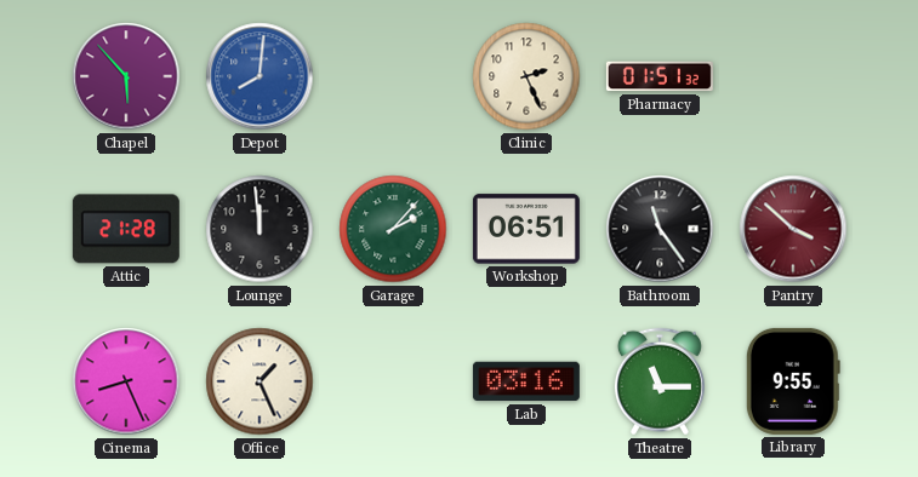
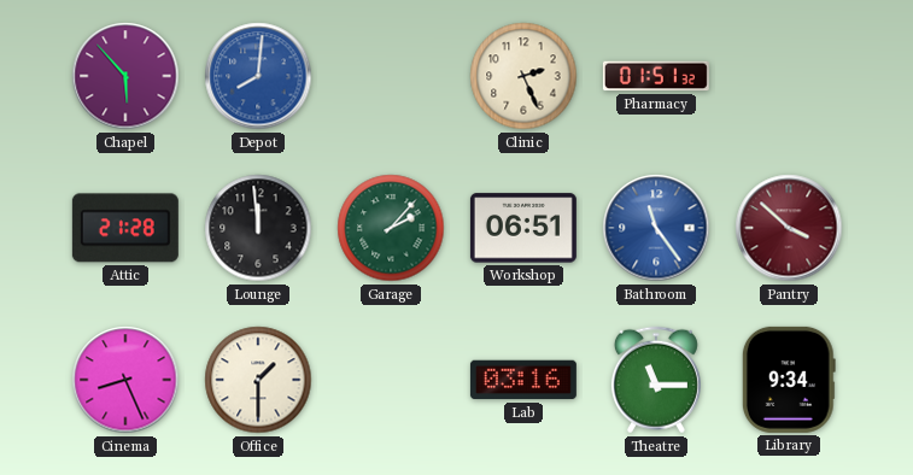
Bathroom dial: black -> blue (656, 228)
Office: 1:26 -> 1:30 (258, 380)
Library: 9:55 -> 9:34 (789, 380)
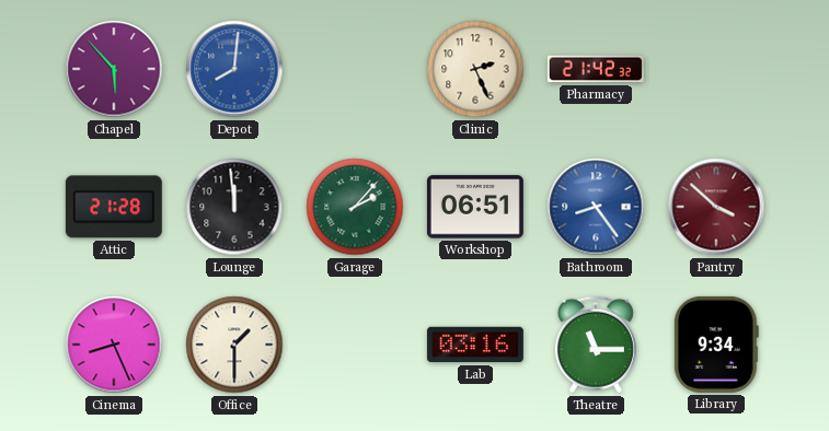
Pharmacy: 01:51 -> 21:42 (596, 69)
Bathroom: 11:24 -> 8:24 (596, 207)
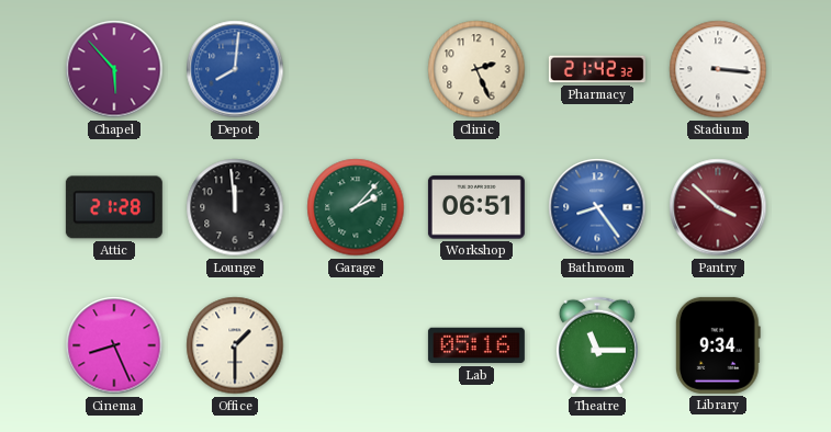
Stadium: none -> 3:16 (718, 69)
Lab: 03:16 -> 05:16 (476, 345)
